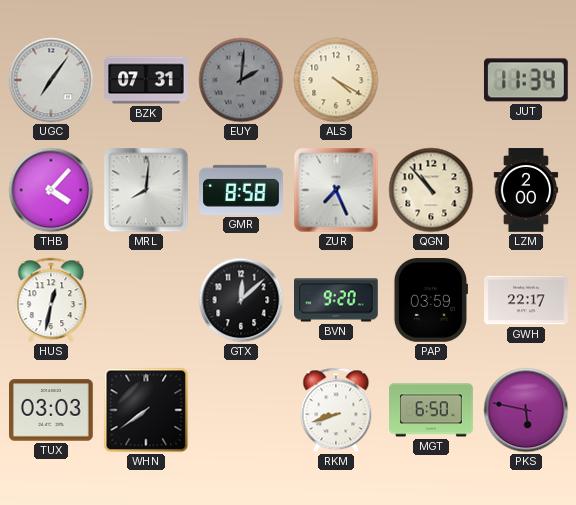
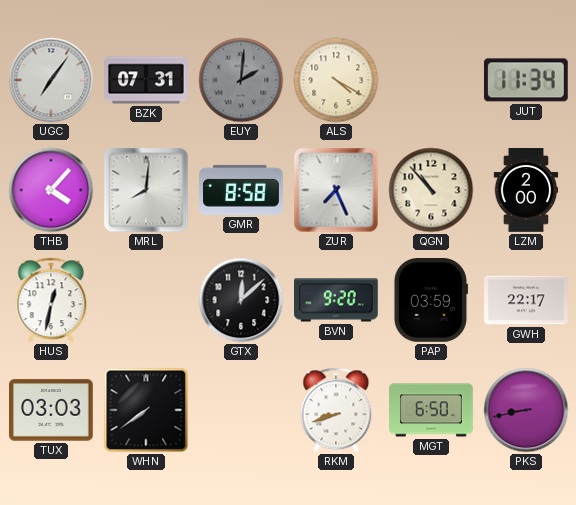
PKS: 5:47 -> 8:43 (526, 410)
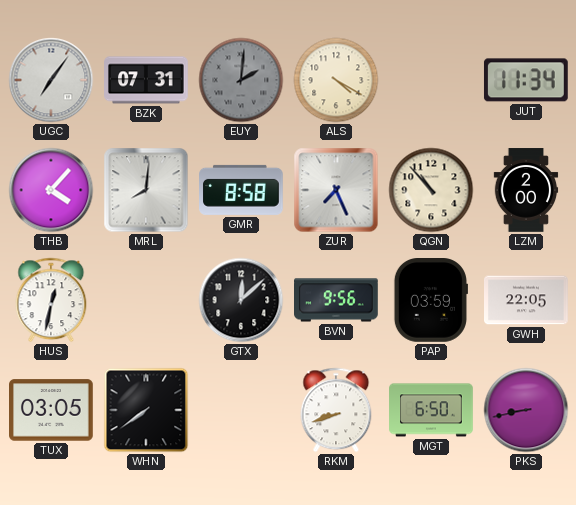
BVN: 9:20 -> 9:56 (337, 300)
GWH: 22:17 -> 22:05 (527, 300)
TUX: 03:03 -> 03:05 (52, 410)
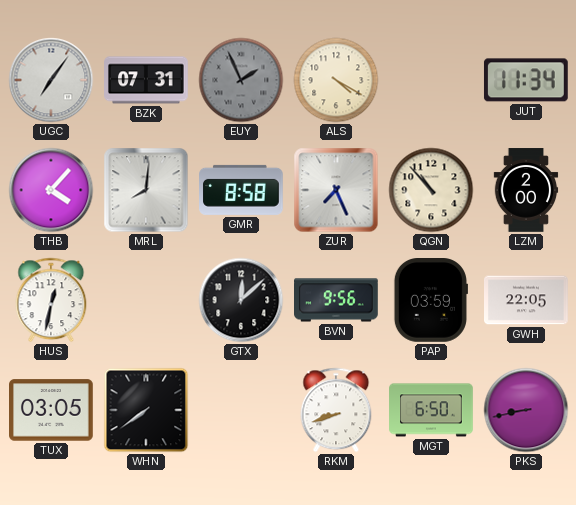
EUY: 2:01 -> 1:56 (241, 80)
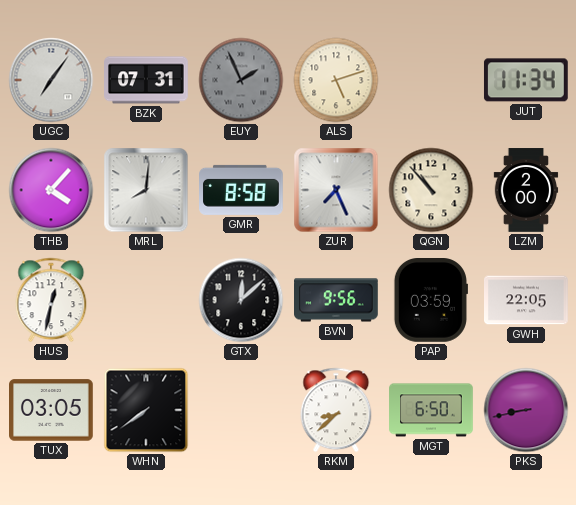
ALS: 4:20 -> 5:12 (336, 80)
RKM: 8:42 -> 8:38 (336, 410)
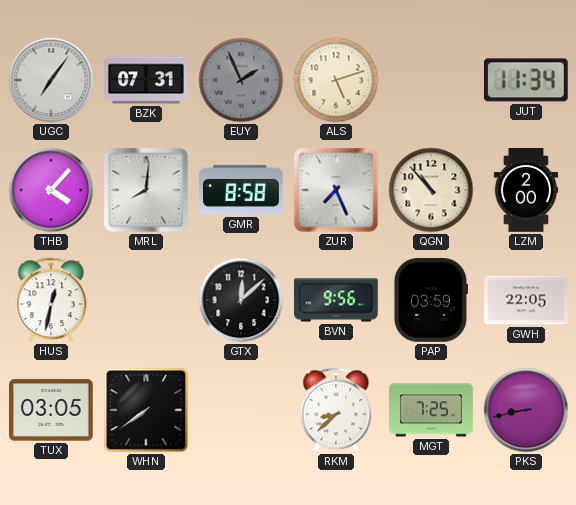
MGT: 6:50 -> 7:25 (431, 410)
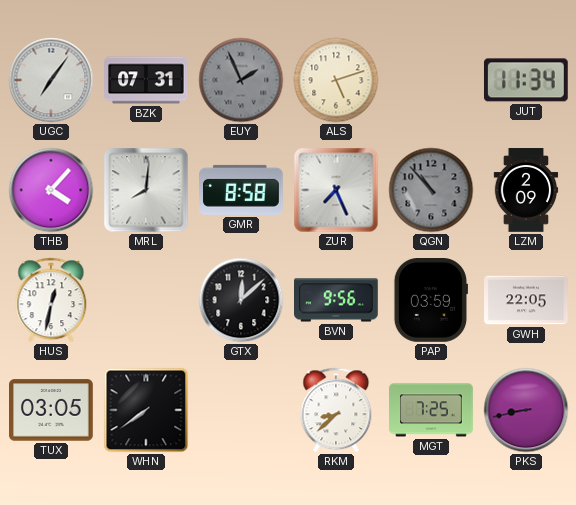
QGN dial: cream -> grey (431, 190)
LZM: 2:00 -> 2:09 (526, 190)
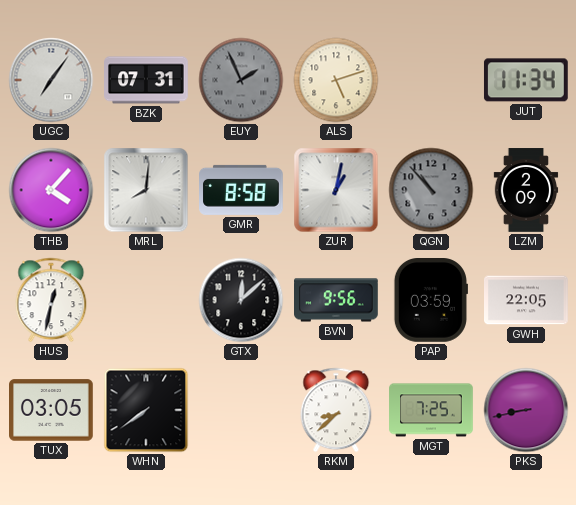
ZUR: 7:26 -> 1:02 (336, 190)
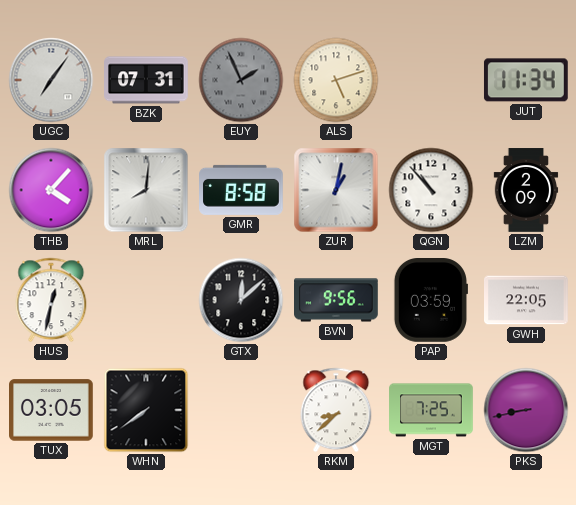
QGN dial: grey -> white (431, 190)
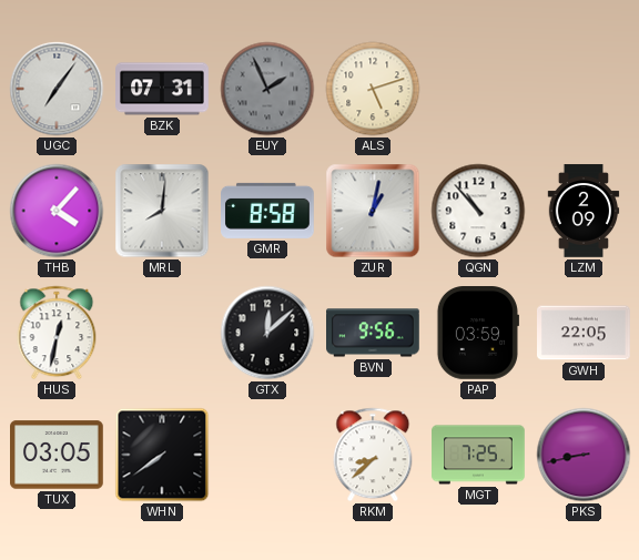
JUT: 11:34 -> none (526, 80)
